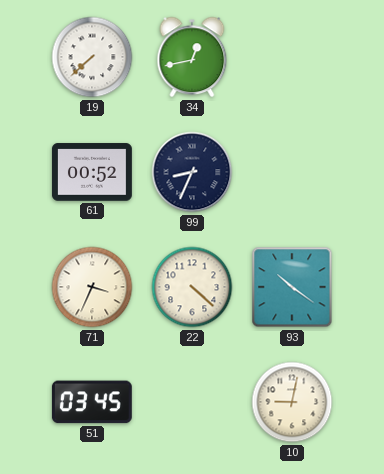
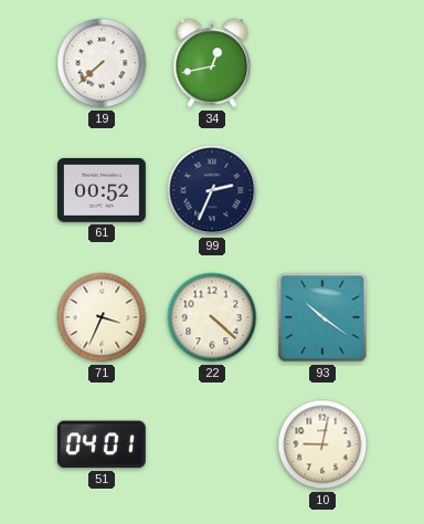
99: 8:34 -> 2:34 (212, 190)
51: 03:45 -> 04:01 (102, 444)
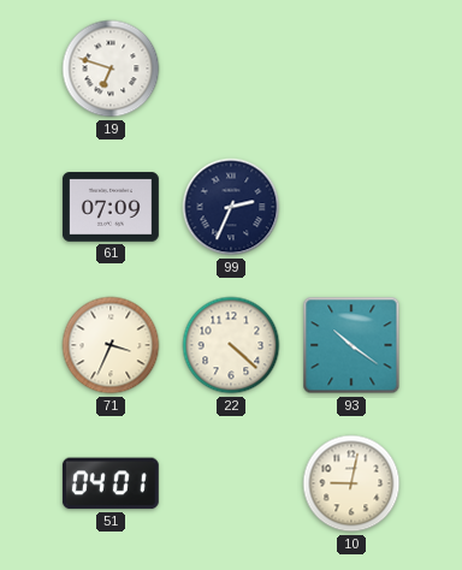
19: 7:38 -> 6:48 (111, 69)
34: 12:43 -> none (212, 63)
61: 00:52 -> 07:09 (111, 207)
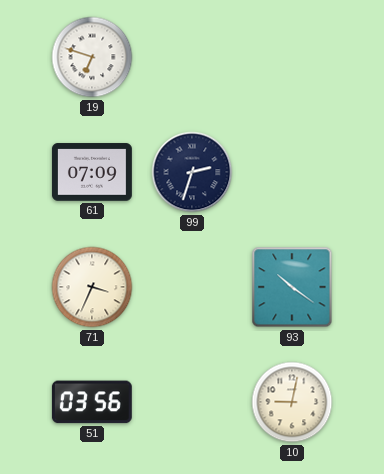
99: 2:34 -> 2:33 (192, 172)
22: 4:22 -> none (231, 345)
51: 04:01 -> 03:56 (92, 402)
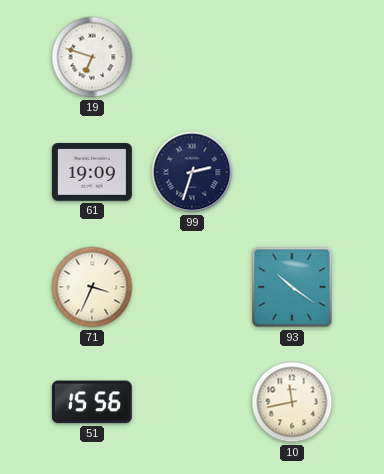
61: 07:09 -> 19:09 (92, 172)
51: 03:56 -> 15:56 (92, 402)
10: 9:02 -> 11:43 (292, 402)
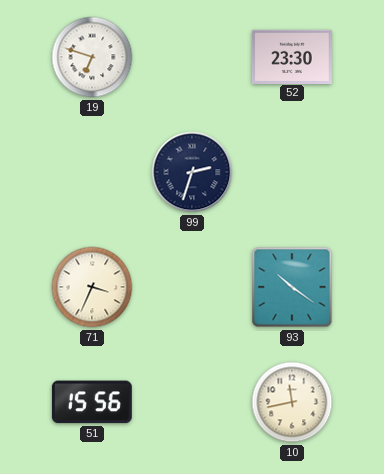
52: none -> 23:30 (292, 56)
61: 19:09 -> none (92, 172)
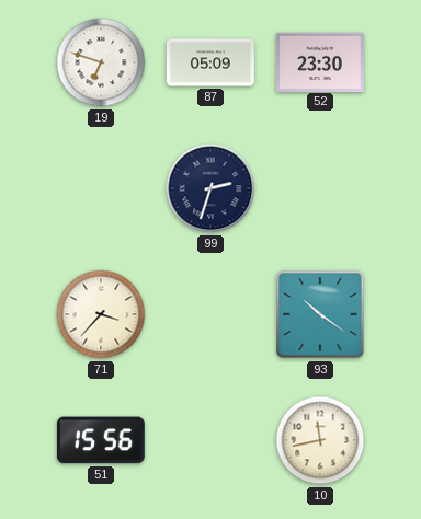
87: none -> 05:09 (210, 62)
71: 3:34 -> 3:37 (101, 314)
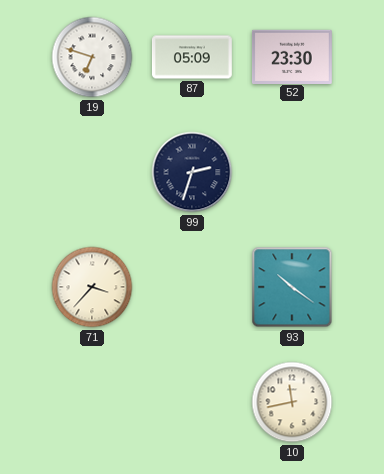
51: 15:56 -> none (101, 440)
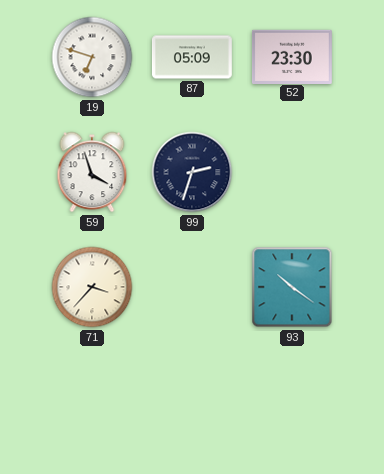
59: none -> 3:57 (92, 172)
10: 11:43 -> none (292, 402)
